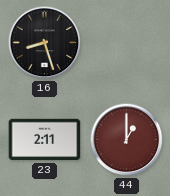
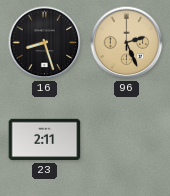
96: none -> 2:26 (127, 43)
44: 1:00 -> none (127, 140)
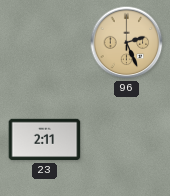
16: 8:27 -> none (45, 43)
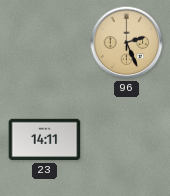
23: 2:11 -> 14:11 (45, 140)
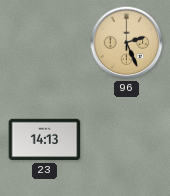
23: 14:11 -> 14:13 (45, 140)
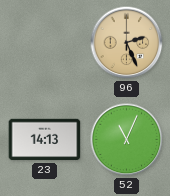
52: none -> 11:04 (127, 140)
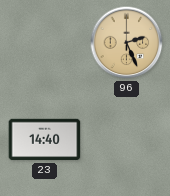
23: 14:13 -> 14:40 (45, 140)
52: 11:04 -> none (127, 140)
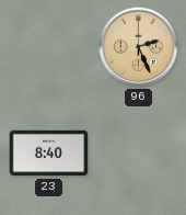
23: 14:40 -> 8:40 (49, 154)
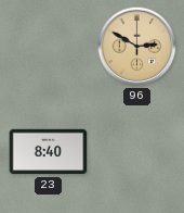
96: 2:26 -> 2:50 (137, 47)
